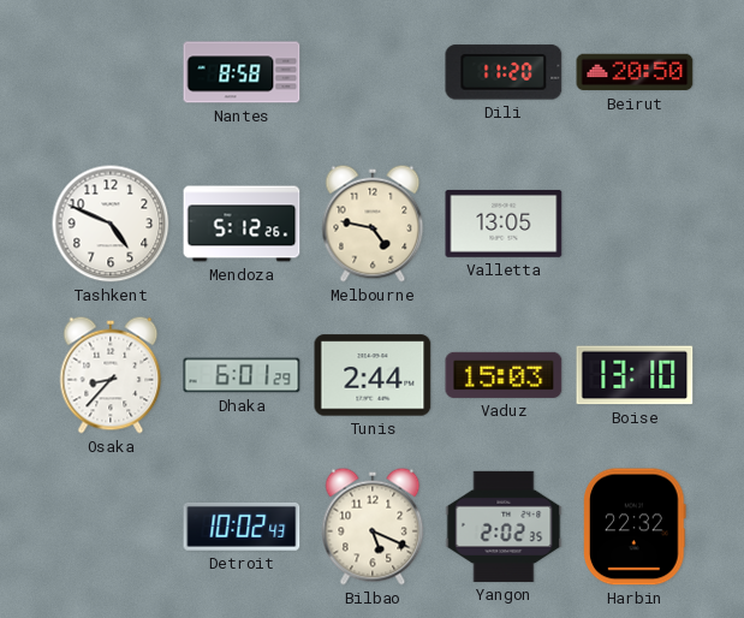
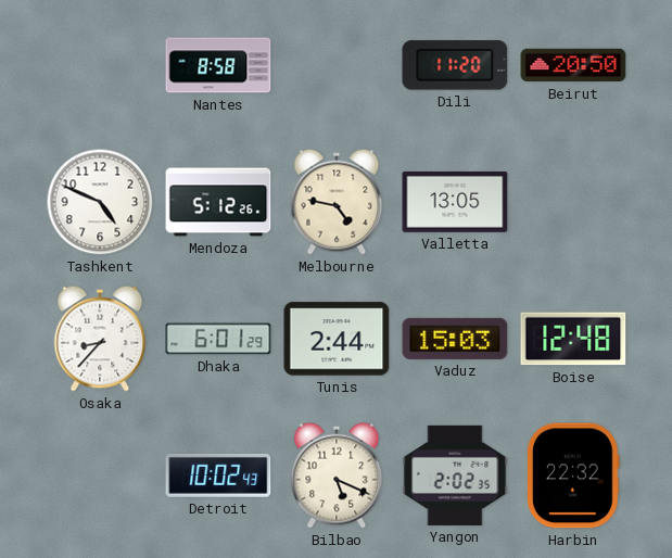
Boise: 13:10 -> 12:48 (573, 339)
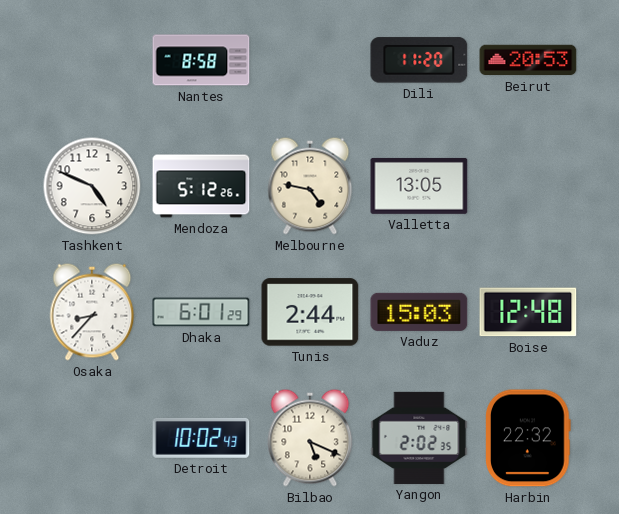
Beirut: 20:50 -> 20:53 (528, 60)
